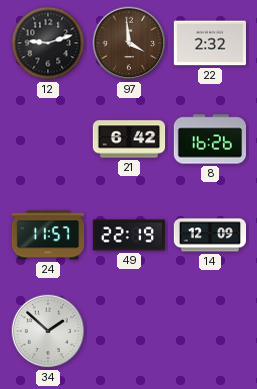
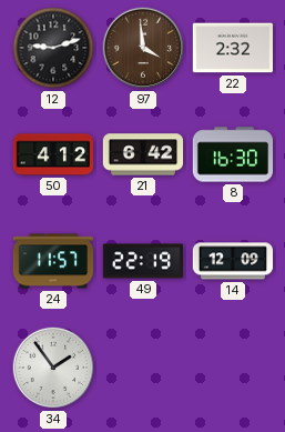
50: none -> 4:12 (52, 154)
8: 16:26 -> 16:30 (232, 154)
34: 1:52 -> 1:54 (53, 368)
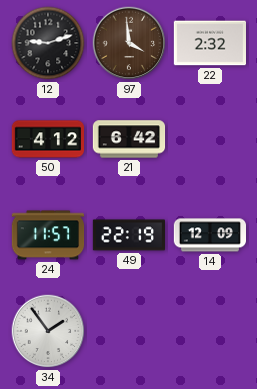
8: 16:30 -> none (232, 154)
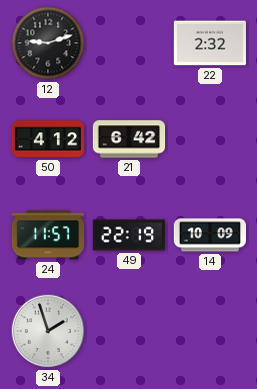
97: 3:59 -> none (129, 43)
14: 12:09 -> 10:09 (209, 235)
34: 1:54 -> 1:57 (48, 331)
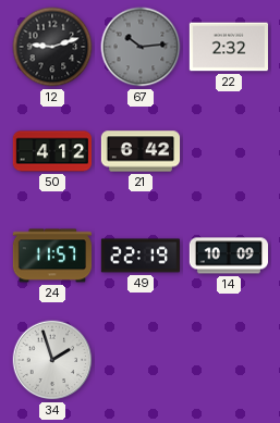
67: none -> 10:14 (141, 47)
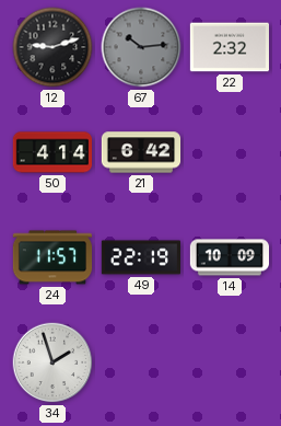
50: 4:12 -> 4:14 (51, 152)
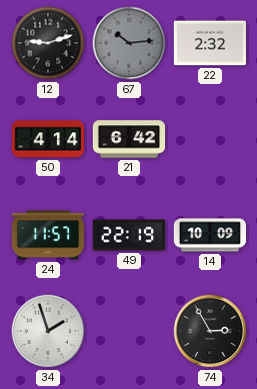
74: none -> 2:55 (210, 331)
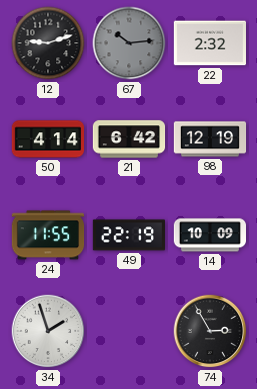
98: none -> 12:19 (210, 139)
24: 11:57 -> 11:55 (48, 235)
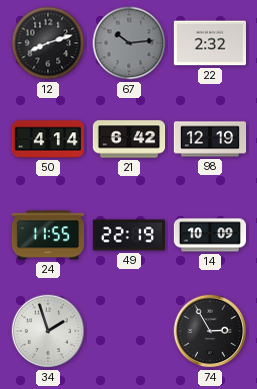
12: 9:12 -> 8:12 (48, 43)
